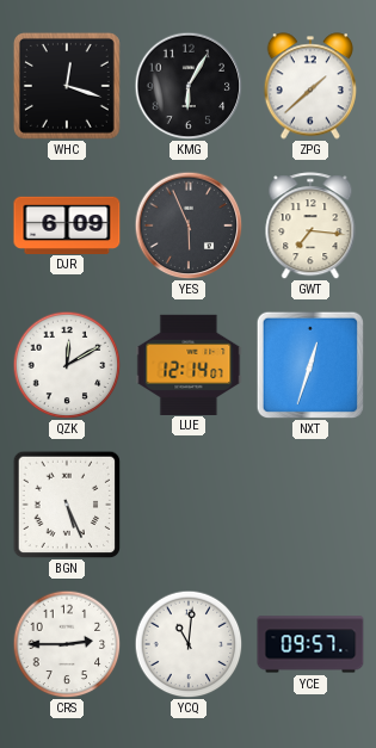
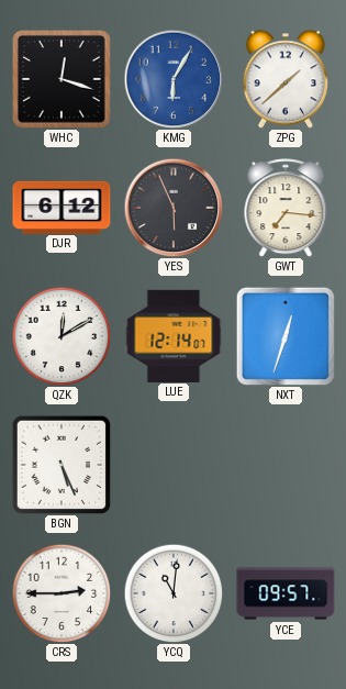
KMG dial: black -> blue (174, 79)
DJR: 6:09 -> 6:12 (62, 207)
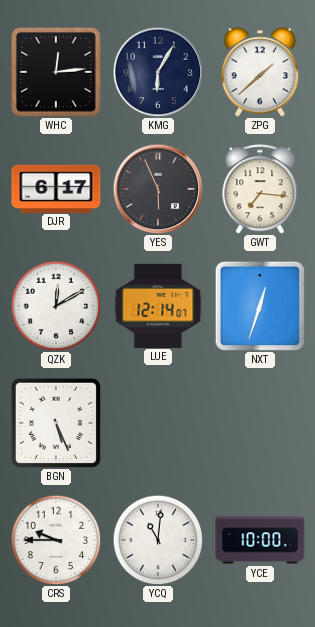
WHC: 12:18 -> 12:14 (56, 72)
KMG dial: blue -> navy (158, 72)
DJR: 6:12 -> 6:17 (56, 188)
CRS: 2:45 -> 9:45 (56, 540)
YCE: 09:57 -> 10:00 (260, 540)
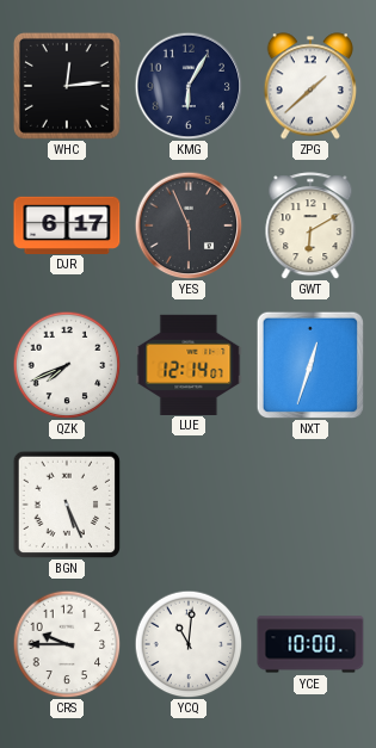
GWT: 7:16 -> 6:10 (310, 225)
QZK: 12:10 -> 7:41 (67, 365)
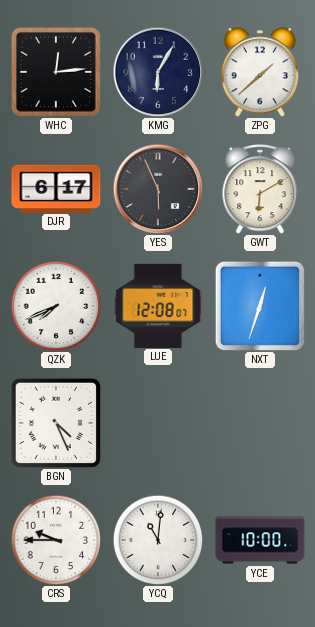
LUE: 12:14 -> 12:08 (158, 305)
BGN: 5:26 -> 4:26 (56, 423)
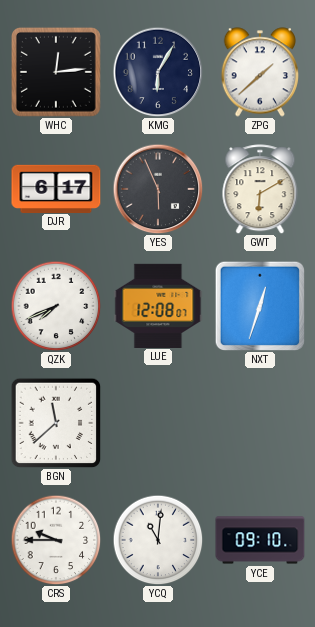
BGN: 4:26 -> 11:38 (56, 423)
YCE: 10:00 -> 09:10 (260, 540)
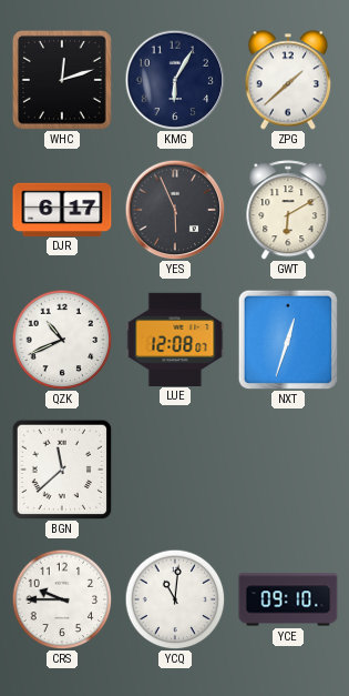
WHC: 12:14 -> 12:12 (62, 80)
QZK: 7:41 -> 10:41 (62, 340)
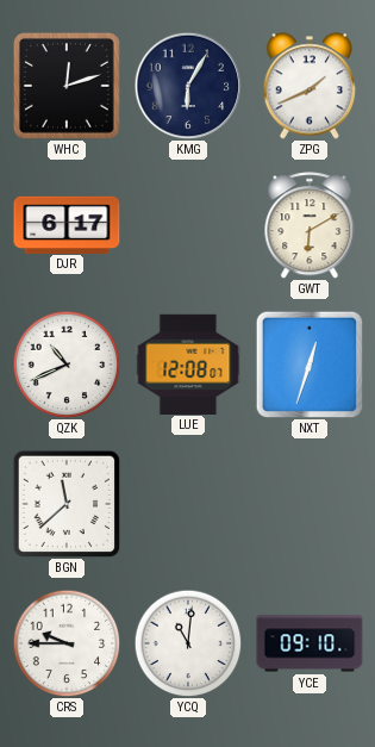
ZPG: 1:38 -> 1:41 (308, 86)
YES: 5:56 -> none (175, 210)
